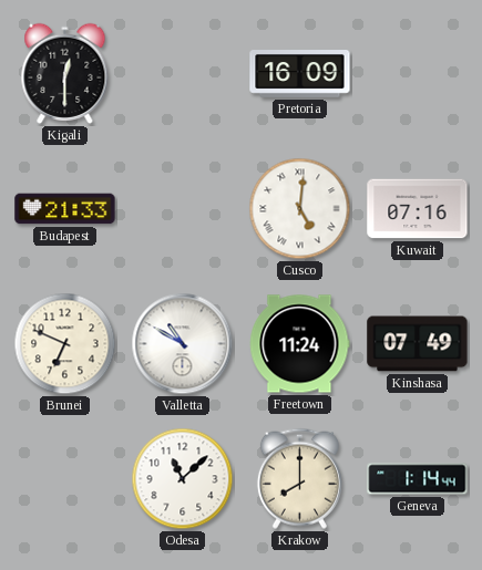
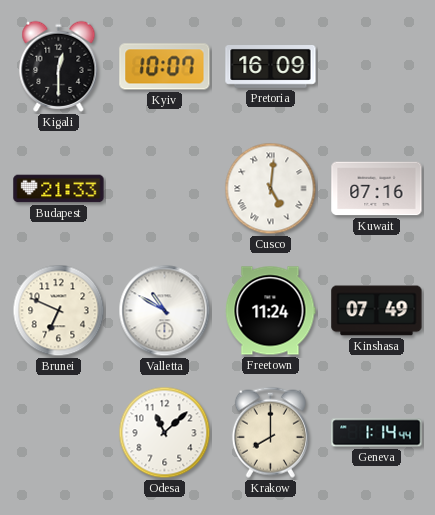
Kyiv: none -> 10:07 (165, 67)
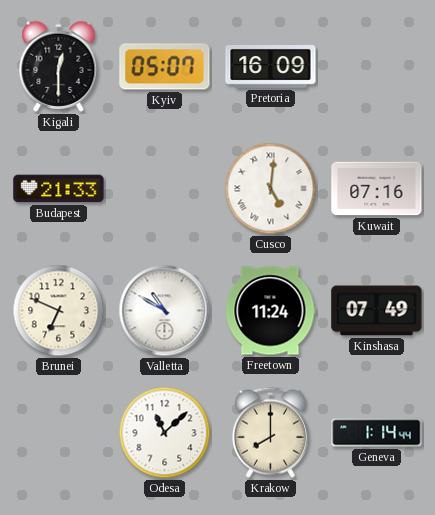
Kyiv: 10:07 -> 05:07 (165, 67)
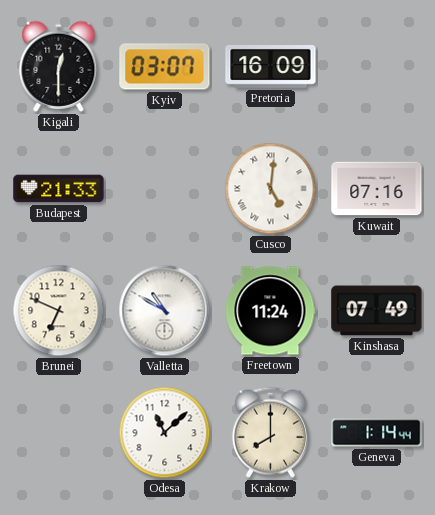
Kyiv: 05:07 -> 03:07 (165, 67)
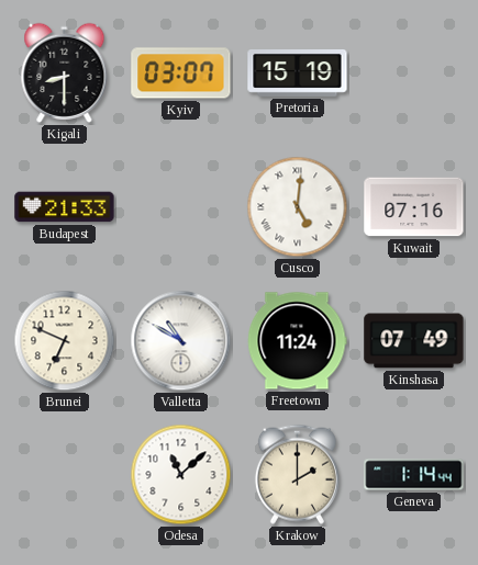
Kigali: 12:30 -> 8:30 (65, 72)
Pretoria: 16:09 -> 15:19 (298, 74)
Krakow: 8:00 -> 2:00 (297, 474)
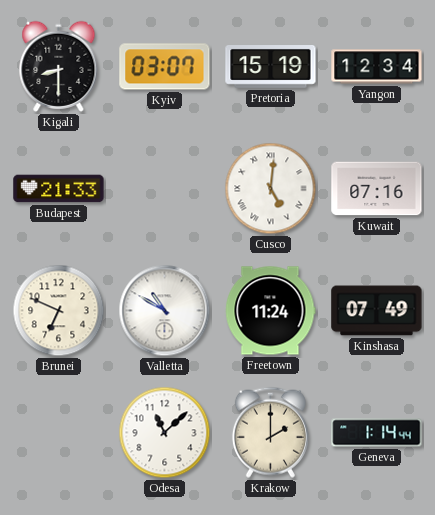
Yangon: none -> 12:34 (377, 67)
